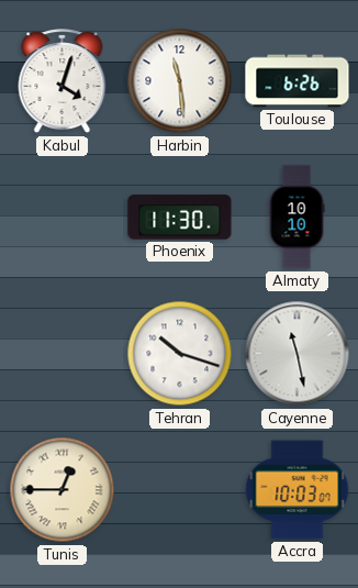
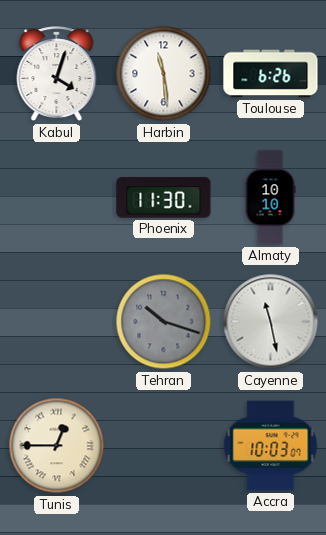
Tehran dial: white -> grey (164, 322)
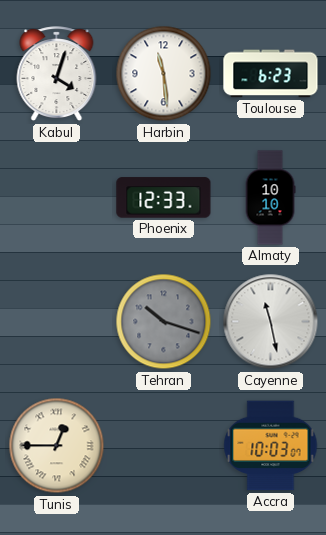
Toulouse: 6:26 -> 6:23 (271, 74)
Phoenix: 11:30 -> 12:33 (164, 198)
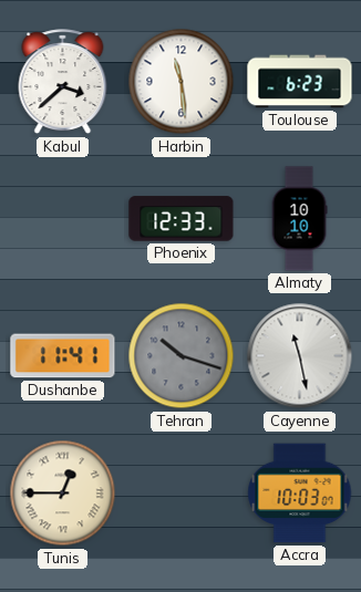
Kabul: 4:03 -> 3:38 (63, 82)
Dushanbe: none -> 11:41 (63, 356)
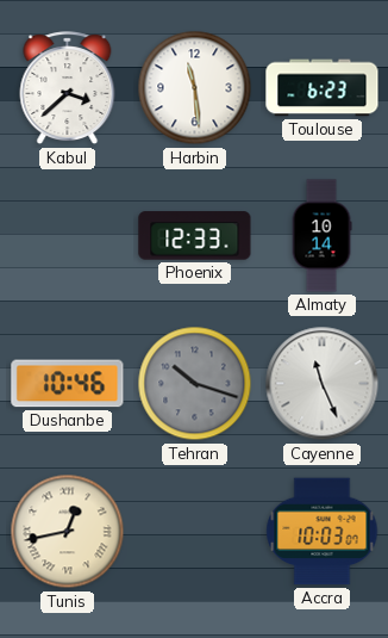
Almaty: 10:10 -> 10:14 (321, 236)
Dushanbe: 11:41 -> 10:46 (68, 384)
Cayenne: 11:28 -> 11:26 (323, 384)
Tunis: 12:45 -> 12:43 (68, 532)
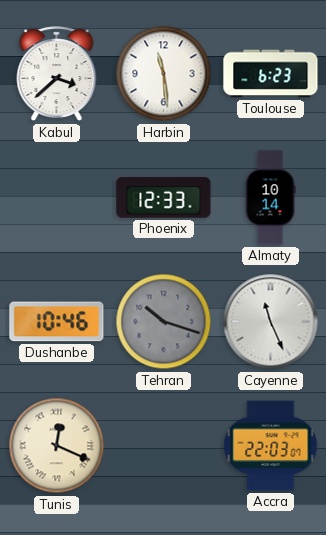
Tunis: 12:43 -> 12:19 (57, 446)
Accra: 10:03 -> 22:03 (271, 446)
